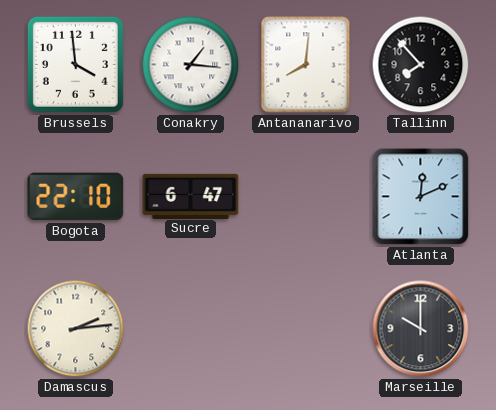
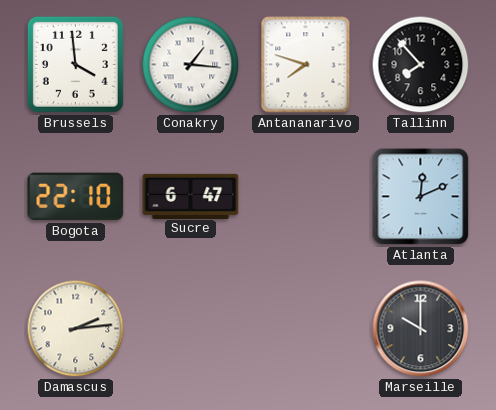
Antananarivo: 8:01 -> 7:48 (306, 65)
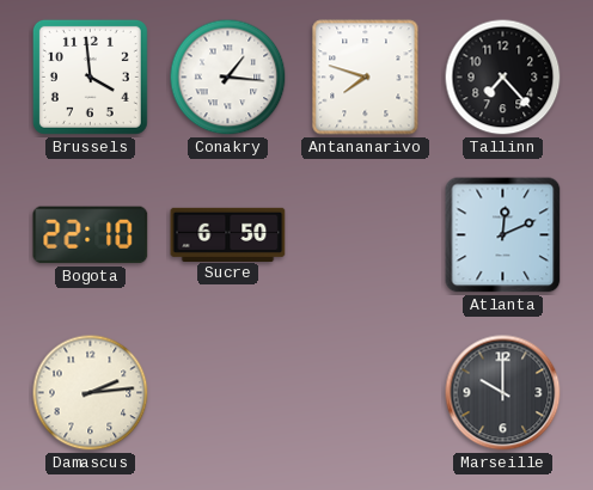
Tallinn: 7:53 -> 7:23 (503, 78)
Sucre: 6:47 -> 6:50 (228, 234)
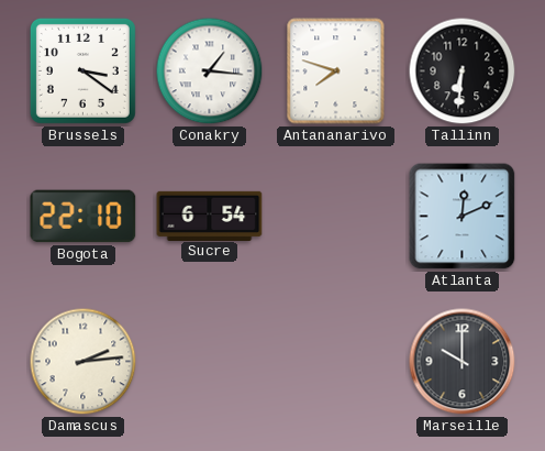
Brussels: 3:59 -> 3:21 (82, 70)
Tallinn: 7:23 -> 6:31 (463, 71)
Sucre: 6:50 -> 6:54 (210, 216)
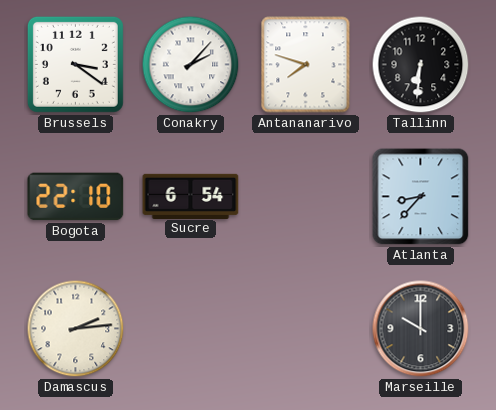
Conakry: 1:16 -> 2:07 (191, 65)
Atlanta: 12:11 -> 8:37 (421, 197)
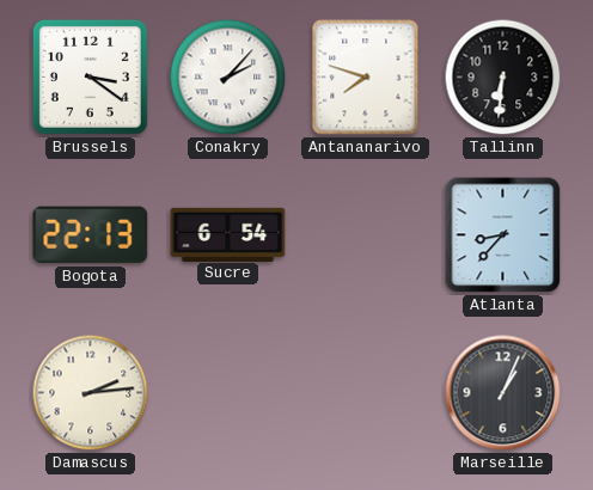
Bogota: 22:10 -> 22:13 (91, 235)
Marseille: 10:00 -> 1:04 (503, 393)
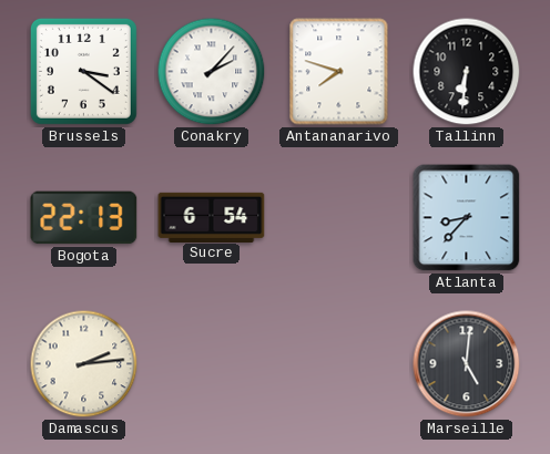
Marseille: 1:04 -> 5:01 (467, 364)
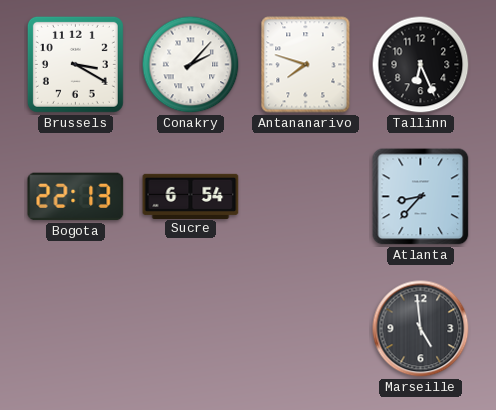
Brussels: 3:21 -> 3:20 (75, 64)
Tallinn: 6:31 -> 6:26 (421, 65)
Damascus: 2:14 -> none (84, 364)
Marseille: 5:01 -> 4:59 (421, 329)
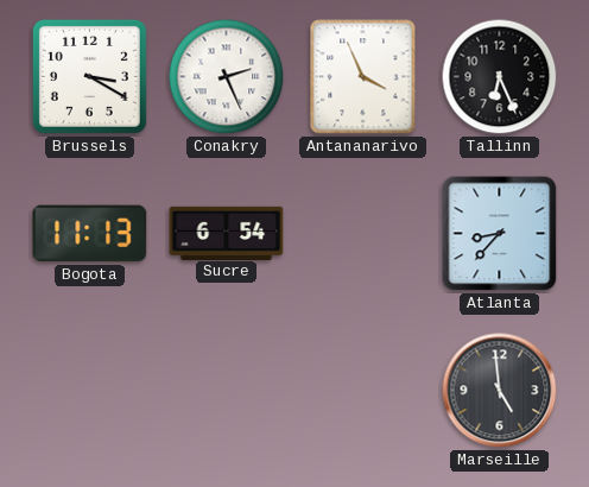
Conakry: 2:07 -> 2:26 (227, 77)
Antananarivo: 7:48 -> 3:56 (363, 77)
Bogota: 22:13 -> 11:13 (90, 234)
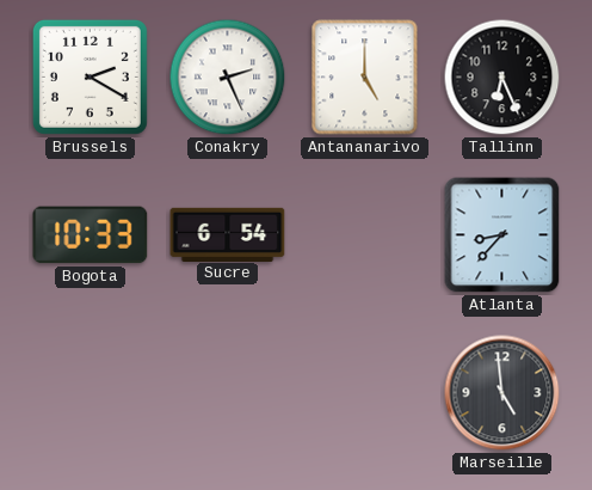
Brussels: 3:20 -> 2:20 (90, 76)
Antananarivo: 3:56 -> 5:00 (365, 78)
Bogota: 11:13 -> 10:33 (91, 235)
